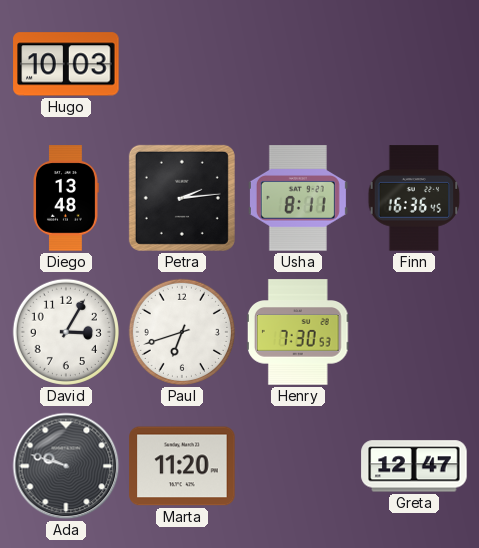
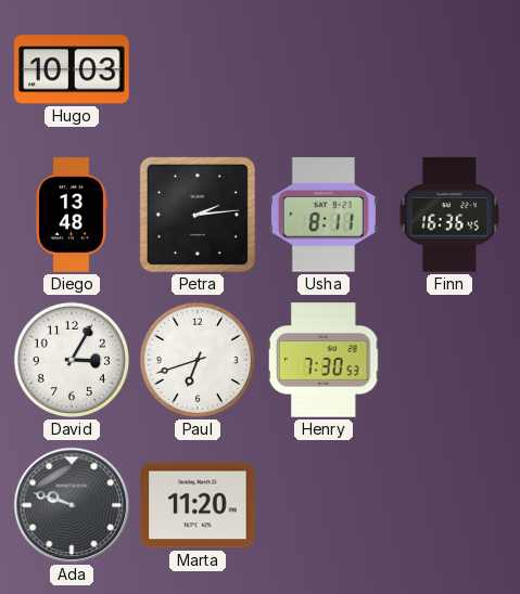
Greta: 12:47 -> none (414, 466)
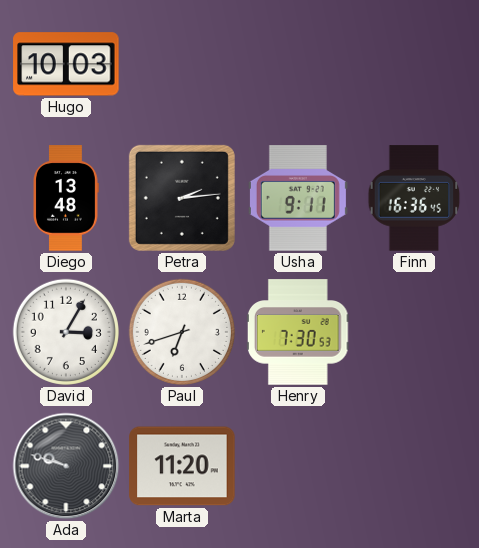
Usha: 8:11 -> 9:11 (298, 198)
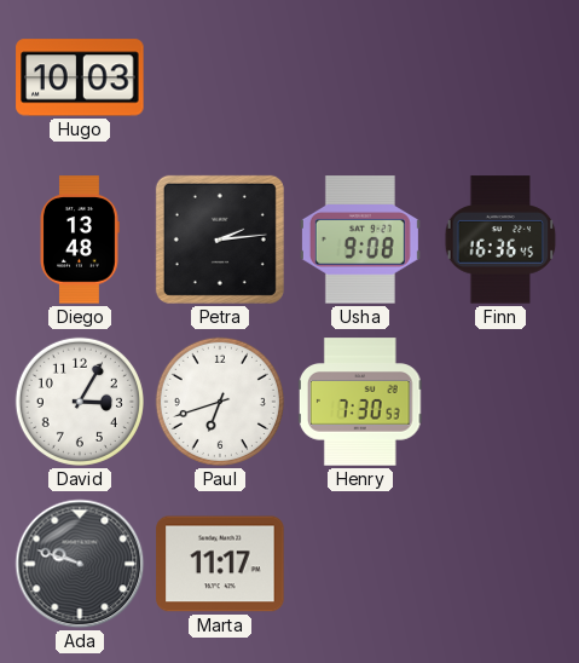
Usha: 9:11 -> 9:08 (360, 240)
Marta: 11:20 -> 11:17 (220, 564)
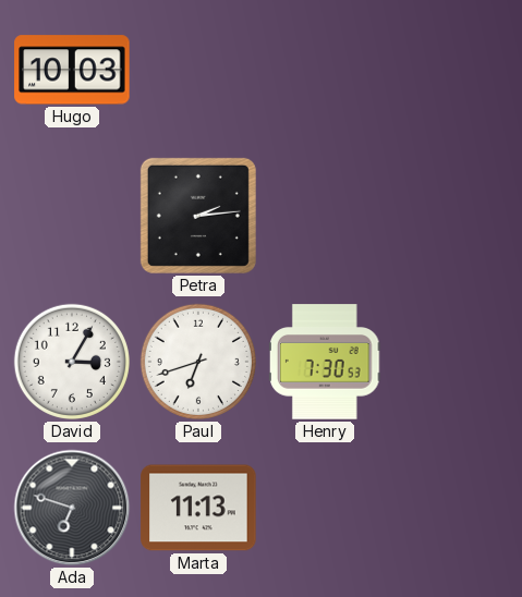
Diego: 13:48 -> none (80, 240)
Usha: 9:08 -> none (360, 240)
Finn: 16:36 -> none (500, 240)
Ada: 9:48 -> 6:48 (72, 508)
Marta: 11:17 -> 11:13 (198, 508)
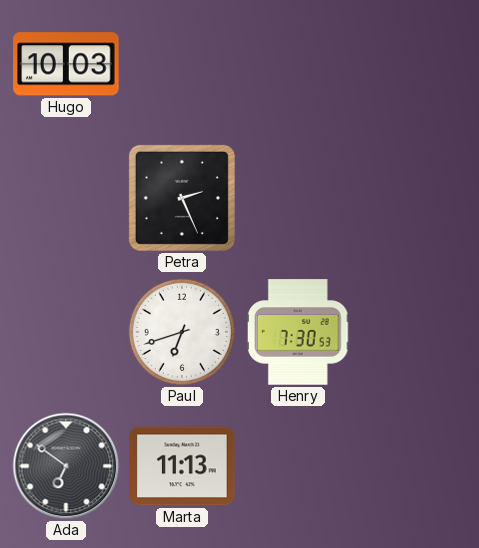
Petra: 2:14 -> 2:26 (182, 198)
David: 3:05 -> none (72, 362)
Ada: 6:48 -> 6:51 (66, 466)
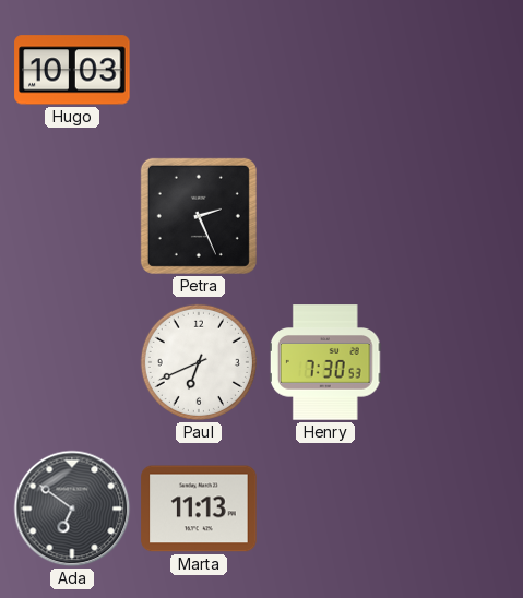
Paul: 6:42 -> 6:41 (199, 362)
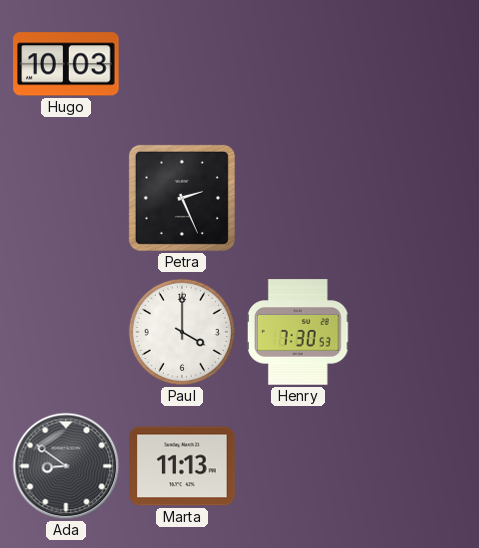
Paul: 6:41 -> 4:00 (182, 332)
Ada: 6:51 -> 8:51 (66, 466)
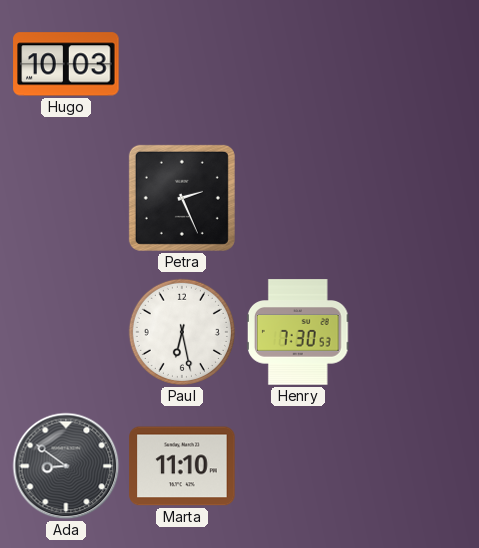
Paul: 4:00 -> 6:28 (182, 332)
Marta: 11:13 -> 11:10 (182, 466)
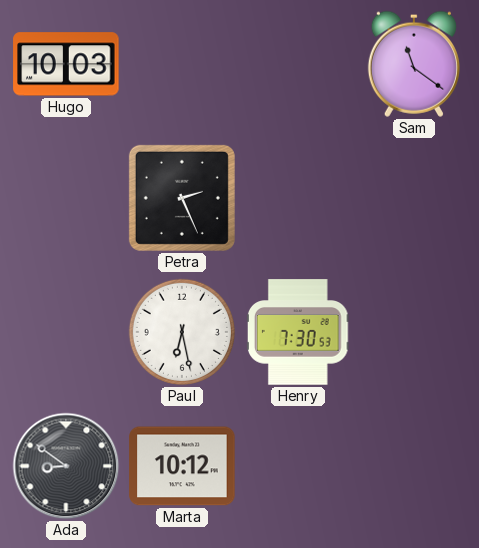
Sam: none -> 11:21 (414, 64)
Marta: 11:10 -> 10:12 (182, 466)
